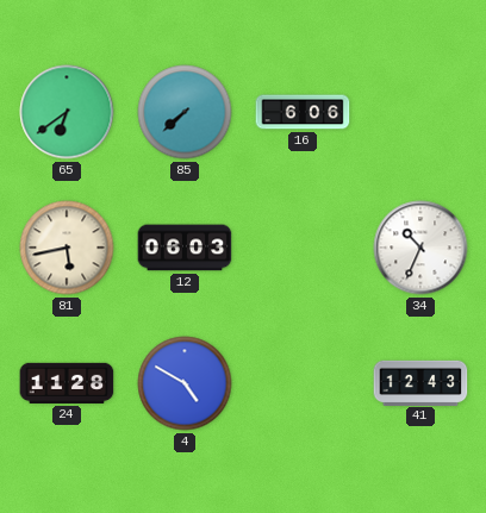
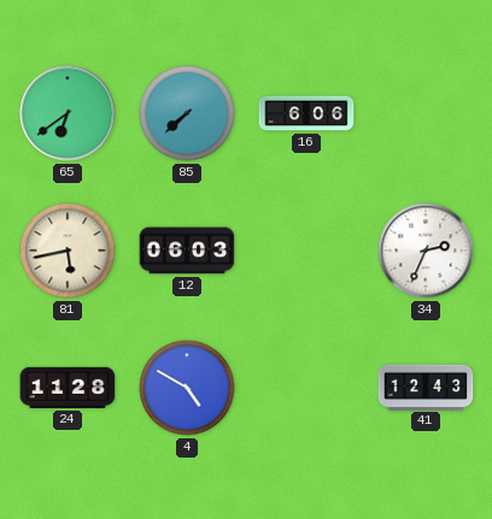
34: 10:34 -> 2:34 (426, 250)
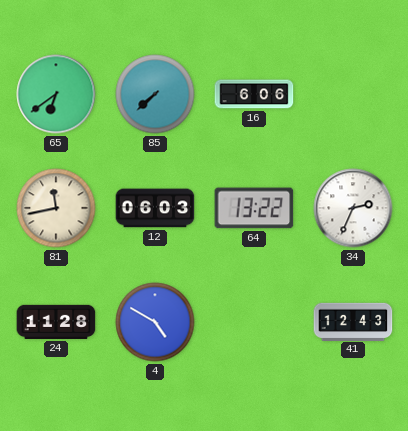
81: 5:43 -> 11:43 (56, 208)
64: none -> 13:22 (254, 208)
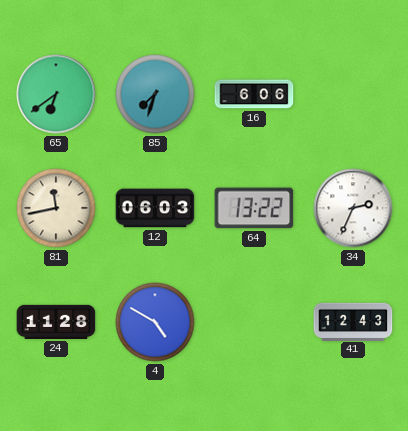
85: 7:38 -> 7:33 (155, 94)
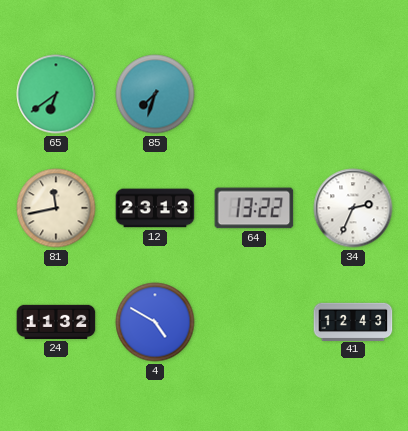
16: 6:06 -> none (254, 94)
12: 06:03 -> 23:13 (155, 208)
24: 11:28 -> 11:32 (56, 322)
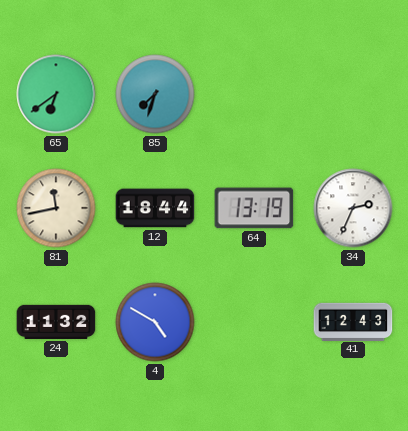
12: 23:13 -> 18:44 (155, 208)
64: 13:22 -> 13:19 (254, 208)
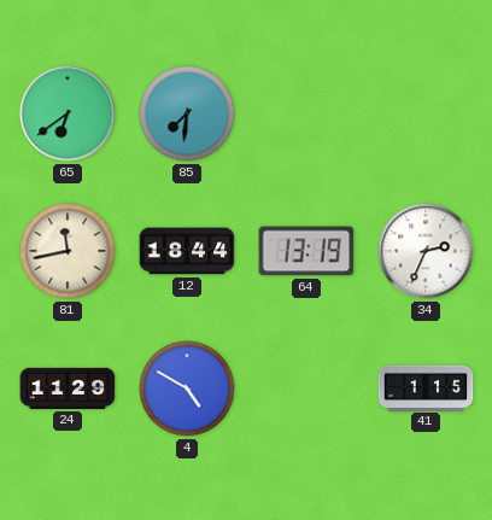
85: 7:33 -> 7:31 (187, 113)
24: 11:32 -> 11:29 (68, 388)
41: 12:43 -> 1:15 (426, 387)
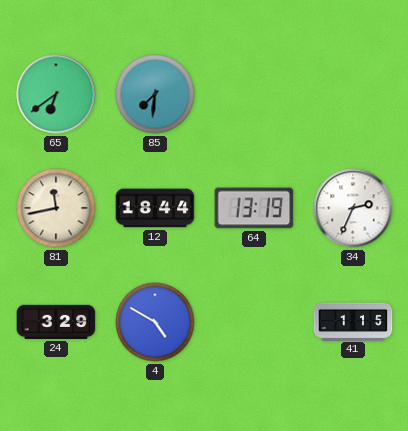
24: 11:29 -> 3:29 (56, 322)
